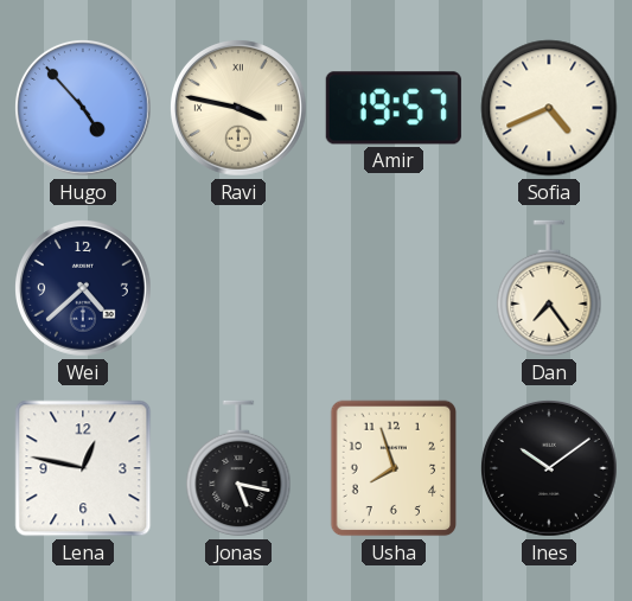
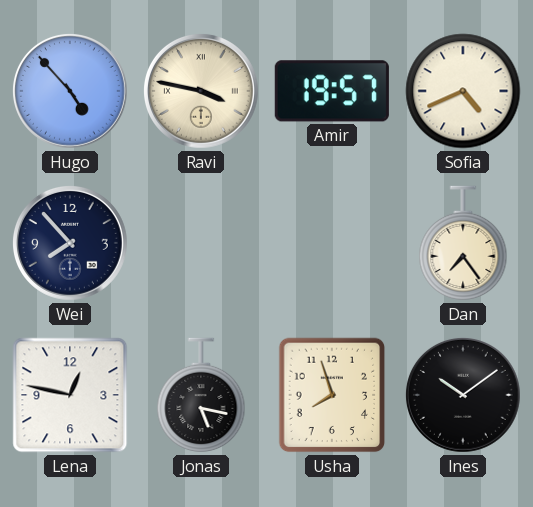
Wei: 4:38 -> 7:53 (70, 243)
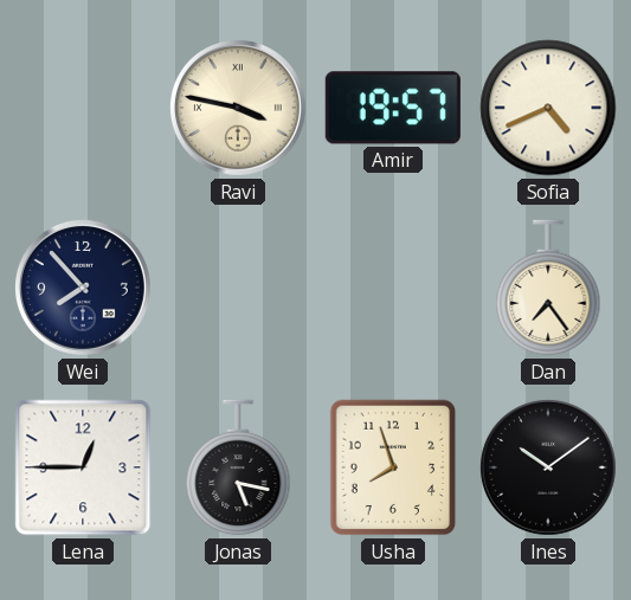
Hugo: 4:53 -> none (70, 91)
Lena: 12:47 -> 12:45 (83, 467)
